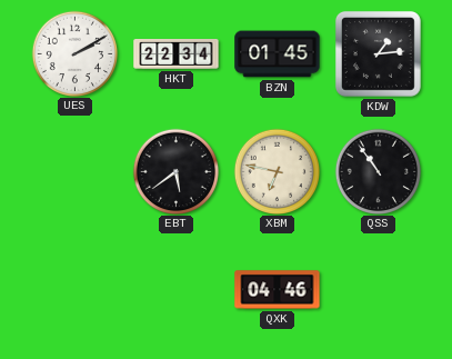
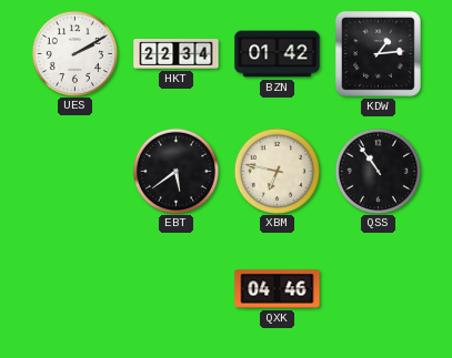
BZN: 01:45 -> 01:42 (278, 54)
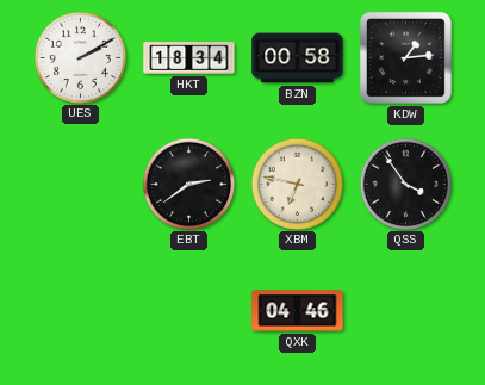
HKT: 22:34 -> 18:34 (189, 58)
BZN: 01:42 -> 00:58 (298, 58)
EBT: 5:39 -> 2:39 (188, 184)
QSS: 10:54 -> 3:54 (405, 184)
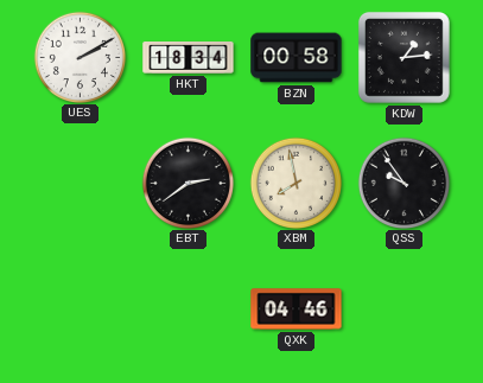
XBM: 6:47 -> 7:58 (295, 183)
QSS: 3:54 -> 9:54 (403, 183)
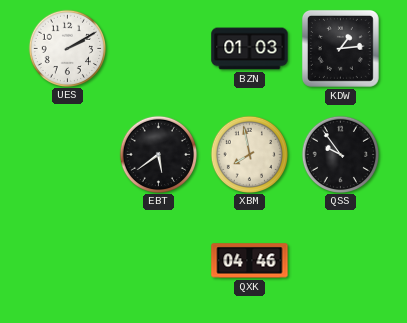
HKT: 18:34 -> none (189, 58)
BZN: 00:58 -> 01:03 (250, 49)
EBT: 2:39 -> 5:39 (158, 154)
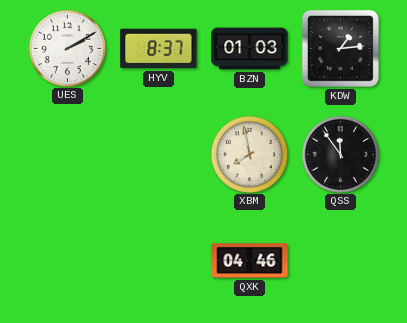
HYV: none -> 8:37 (159, 49)
EBT: 5:39 -> none (158, 154)
QSS: 9:54 -> 11:54 (340, 154)
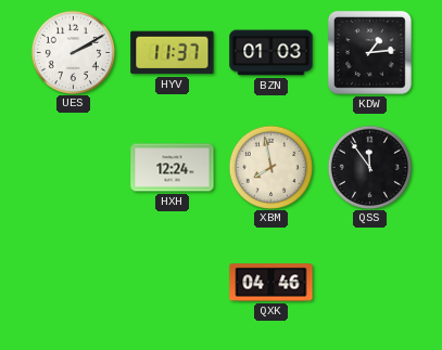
HYV: 8:37 -> 11:37 (173, 53)
HXH: none -> 12:24 (173, 168)
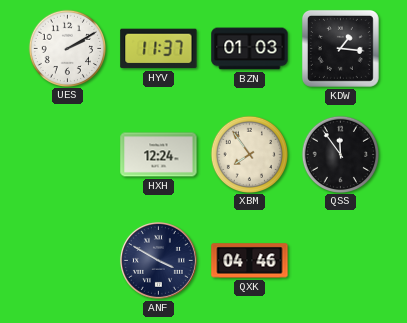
KDW: 1:14 -> 1:16 (340, 48)
XBM: 7:58 -> 7:54 (249, 154)
ANF: none -> 3:50 (158, 260)
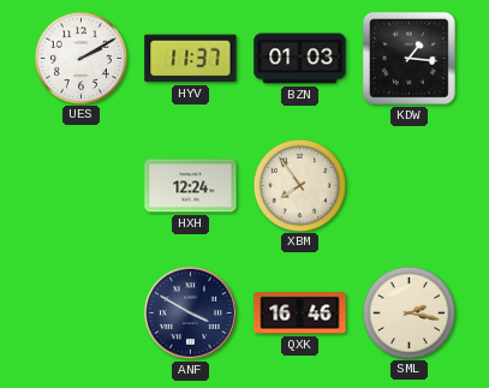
QSS: 11:54 -> none (340, 154)
QXK: 04:46 -> 16:46 (300, 314)
SML: none -> 2:17 (409, 312)
